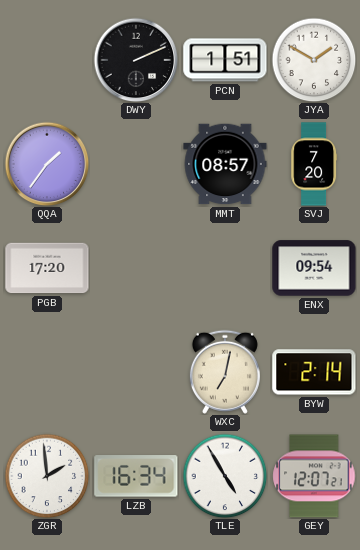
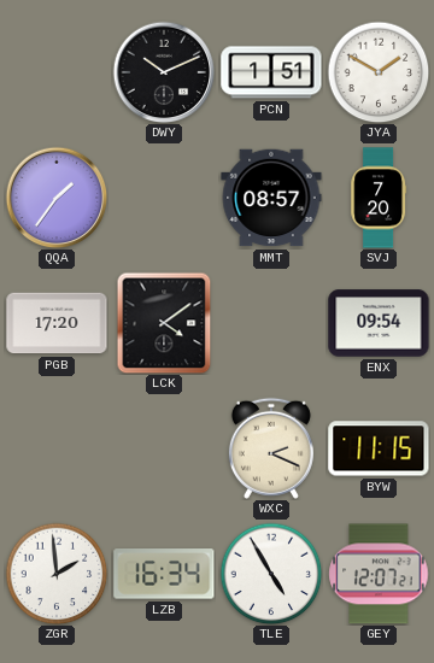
DWY: 2:11 -> 10:11 (164, 72)
LCK: none -> 4:09 (164, 323)
WXC: 7:02 -> 2:19 (271, 448)
BYW: 2:14 -> 11:15 (379, 448)
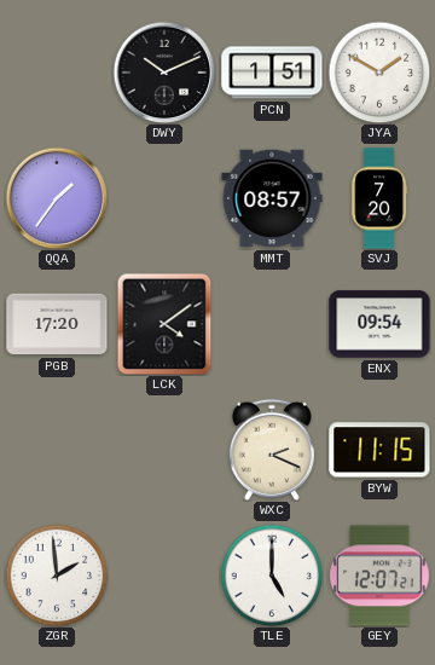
LZB: 16:34 -> none (164, 574)
TLE: 4:55 -> 5:00 (272, 576)
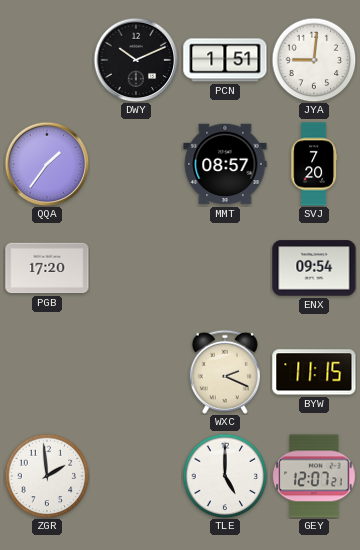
JYA: 1:50 -> 9:01 (314, 60)
LCK: 4:09 -> none (164, 324)
